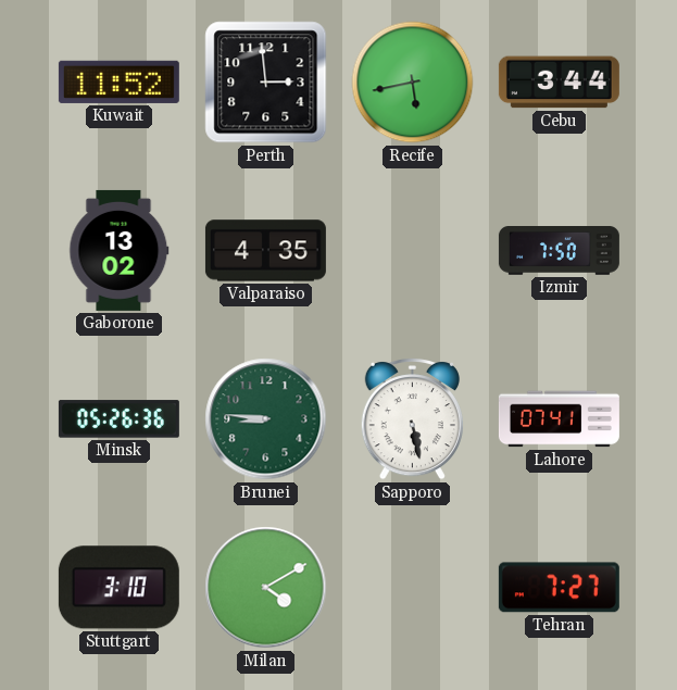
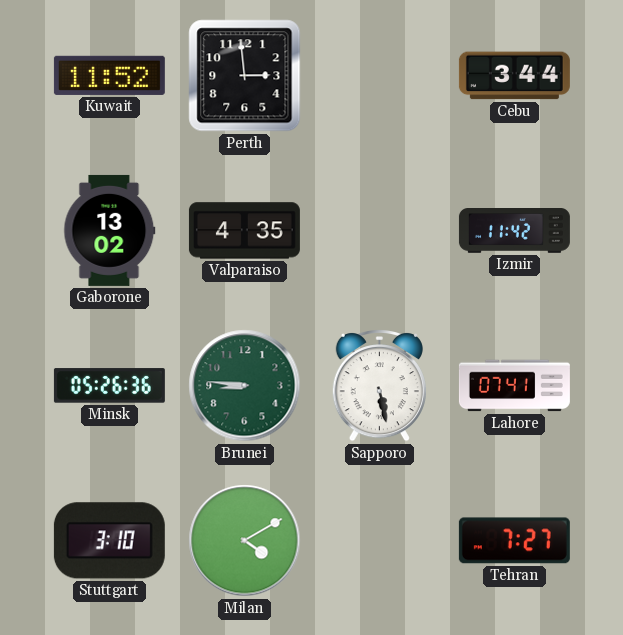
Recife: 5:43 -> none (413, 83)
Izmir: 7:50 -> 11:42 (514, 231)
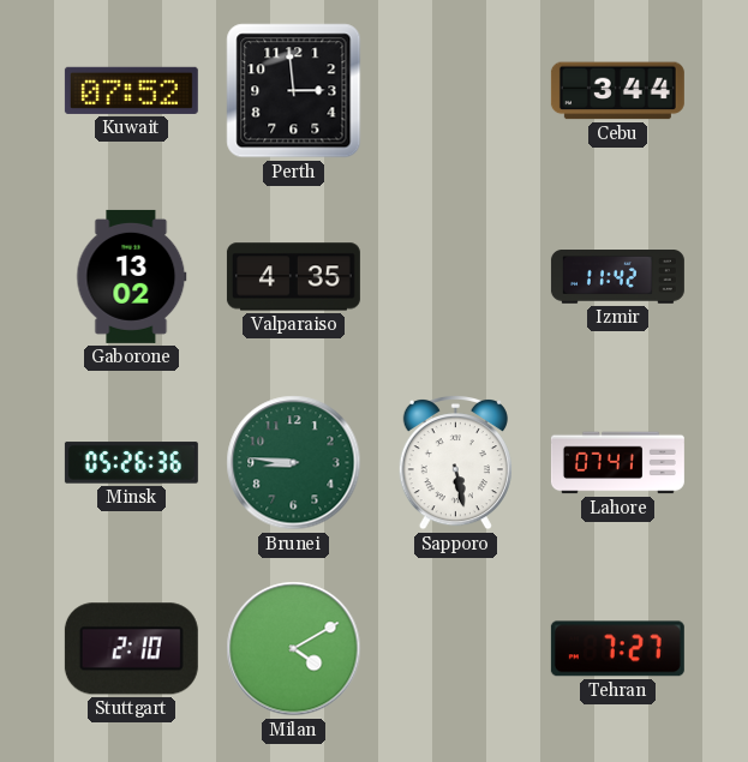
Kuwait: 11:52 -> 07:52 (131, 90)
Stuttgart: 3:10 -> 2:10 (131, 649)
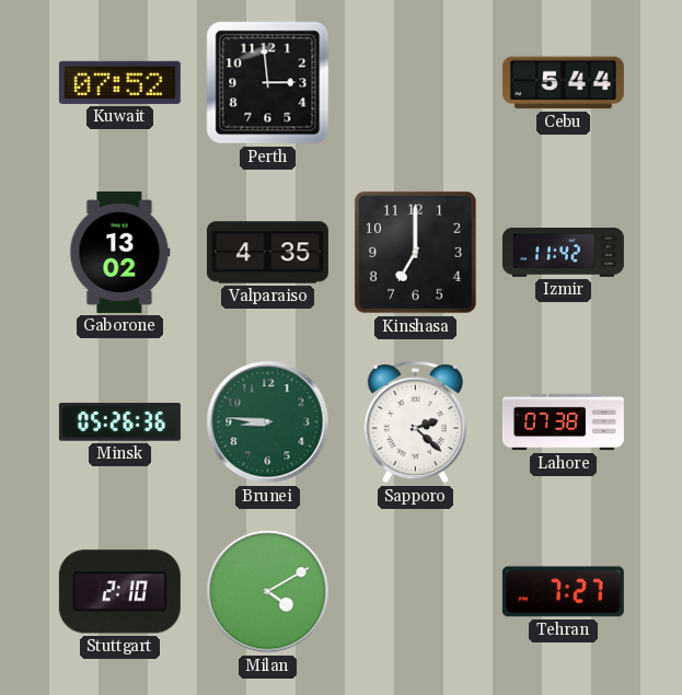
Cebu: 3:44 -> 5:44 (563, 83)
Kinshasa: none -> 7:00 (415, 252)
Sapporo: 5:28 -> 2:22 (415, 422)
Lahore: 07:41 -> 07:38 (563, 422)
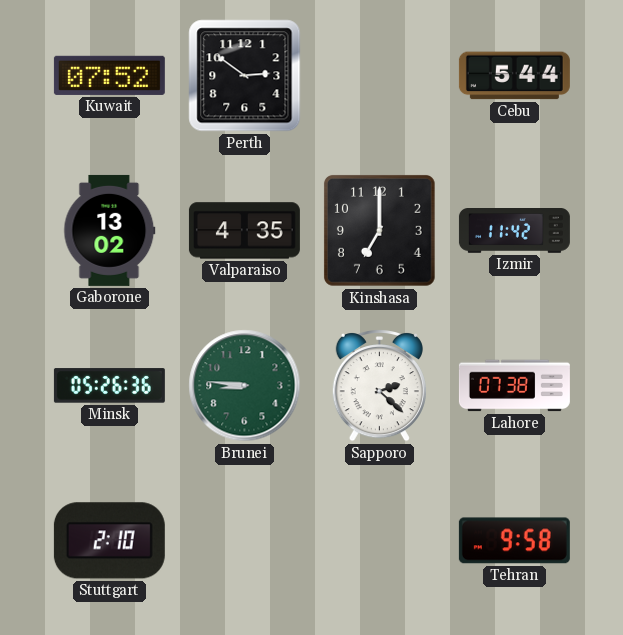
Perth: 2:59 -> 2:51 (245, 76)
Milan: 4:10 -> none (268, 592)
Tehran: 7:27 -> 9:58 (514, 541)
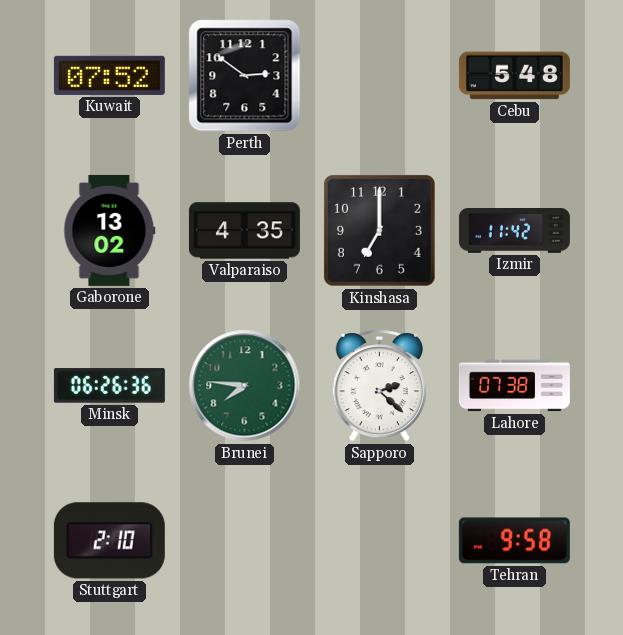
Cebu: 5:44 -> 5:48 (514, 76)
Minsk: 05:26 -> 06:26 (109, 386)
Brunei: 8:46 -> 7:46 (245, 386)
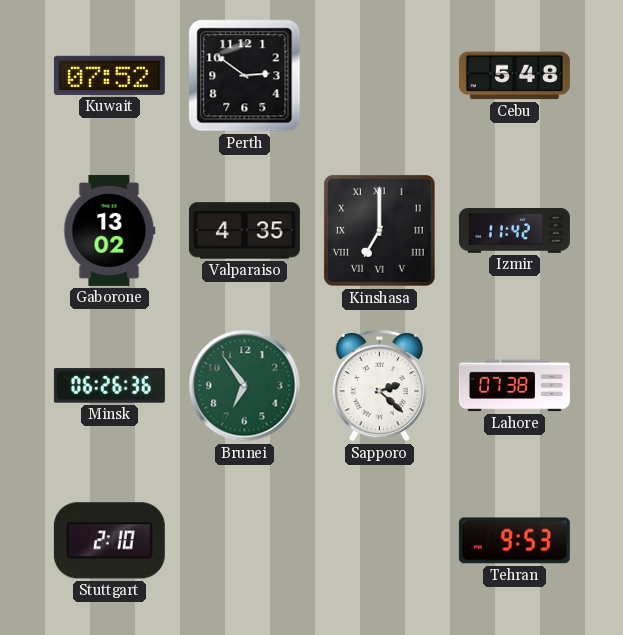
Kinshasa numerals: Arabic -> Roman (379, 230)
Brunei: 7:46 -> 6:54 (245, 386)
Tehran: 9:58 -> 9:53 (514, 541)
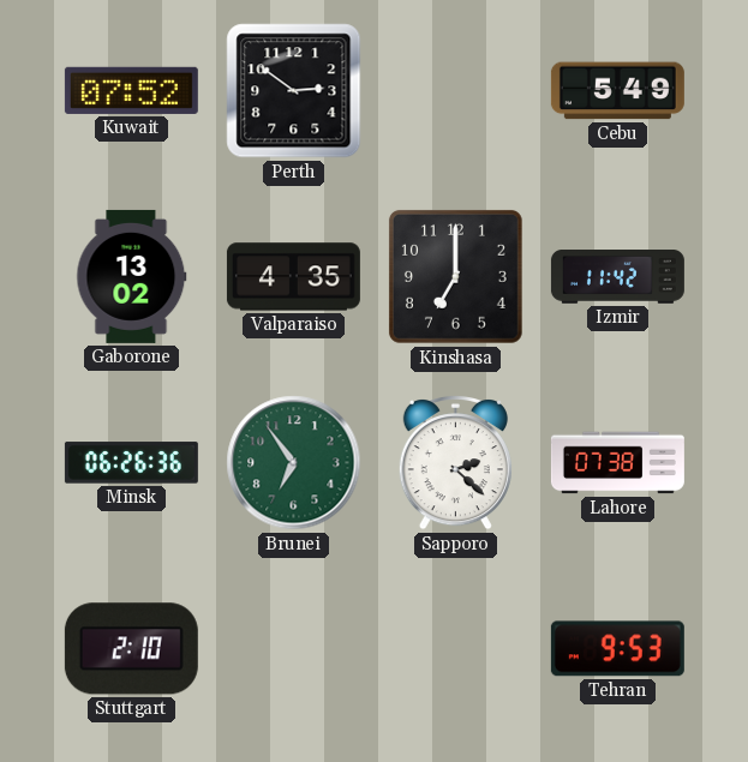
Cebu: 5:48 -> 5:49 (617, 91)
Kinshasa numerals: Roman -> Arabic (455, 276)
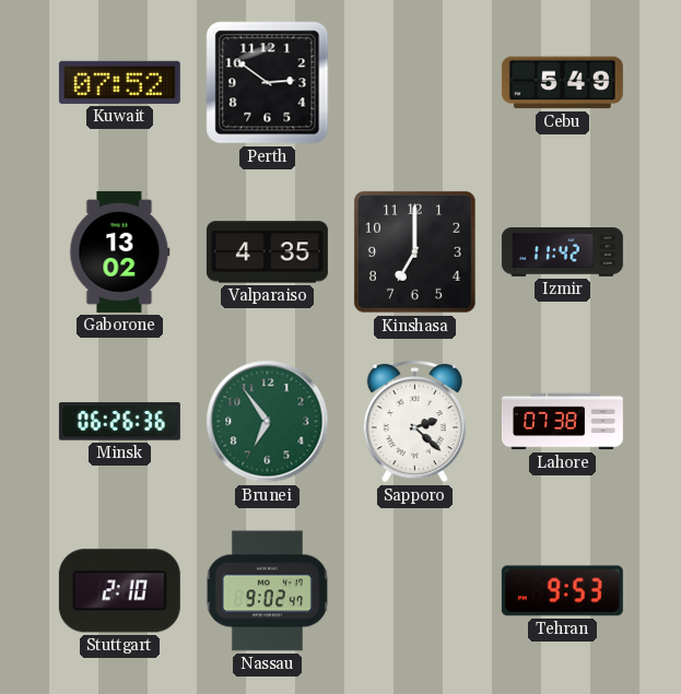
Nassau: none -> 9:02 (267, 591)
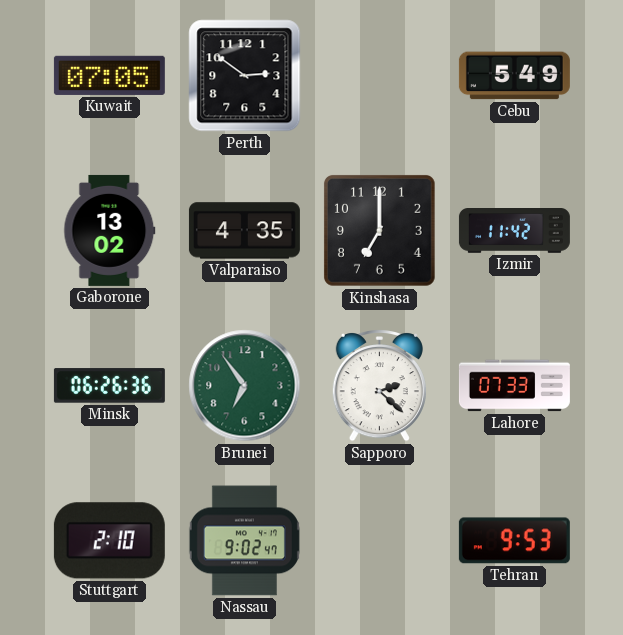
Kuwait: 07:52 -> 07:05 (109, 75)
Lahore: 07:38 -> 07:33 (514, 386)
